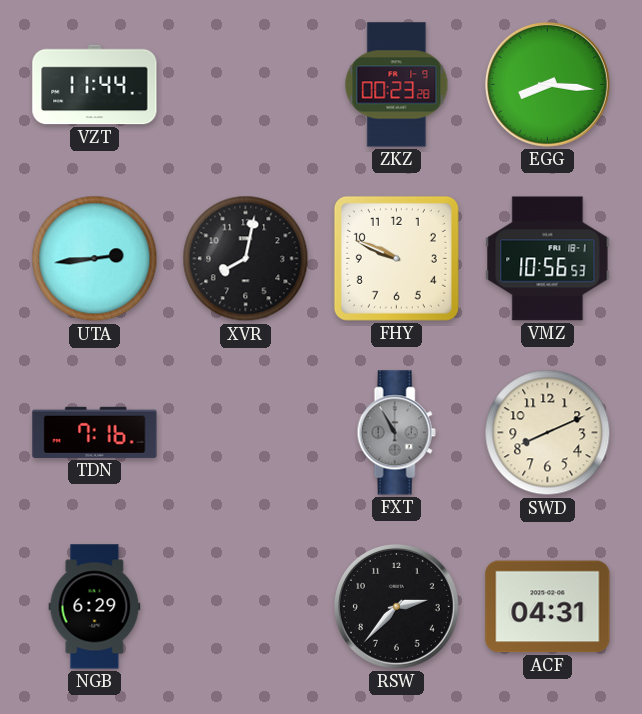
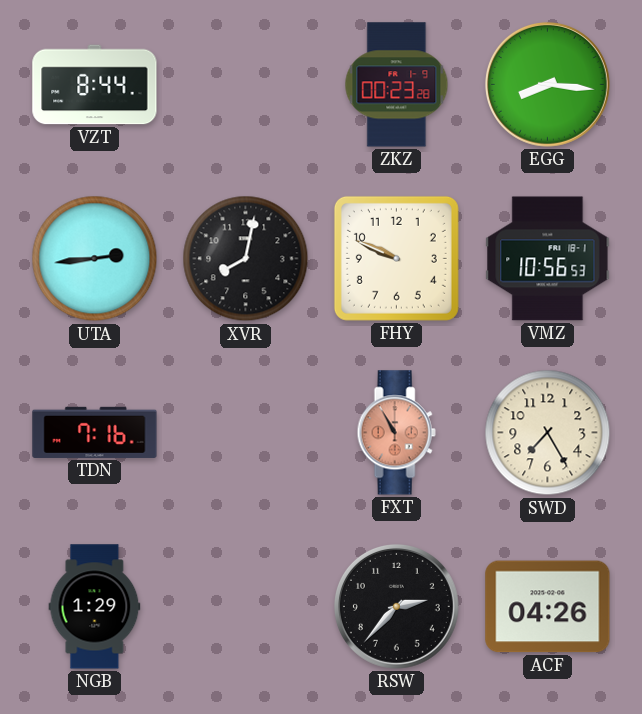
VZT: 11:44 -> 8:44 (95, 85)
FXT dial: grey -> salmon (396, 433)
SWD: 8:11 -> 7:25 (548, 433)
NGB: 6:29 -> 1:29 (95, 607)
ACF: 04:31 -> 04:26 (548, 607)
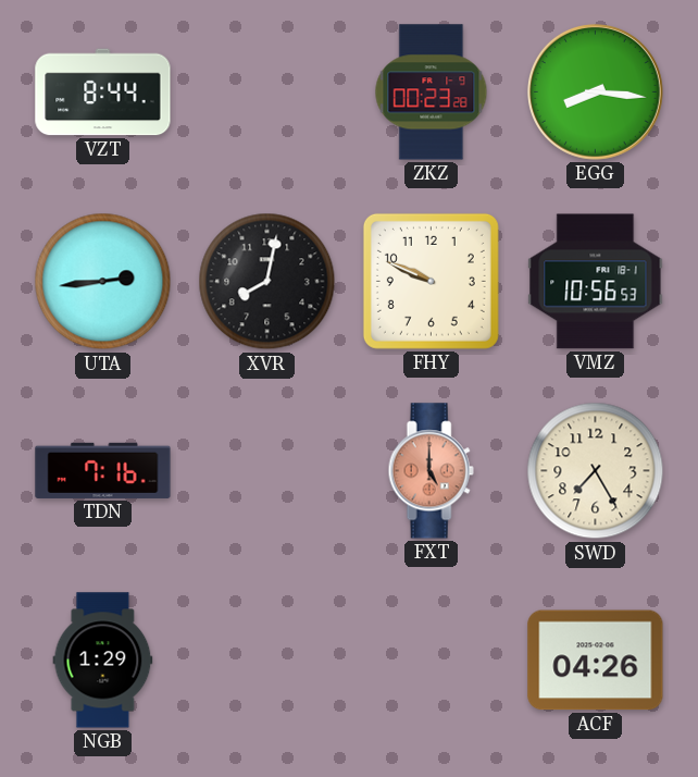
FXT: 10:55 -> 5:00 (431, 471)
RSW: 2:37 -> none (396, 606)
